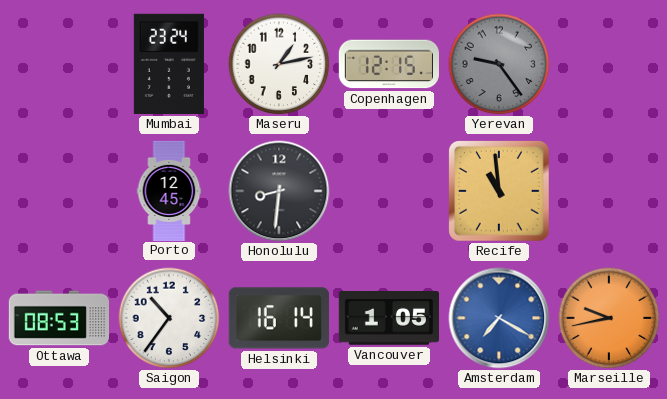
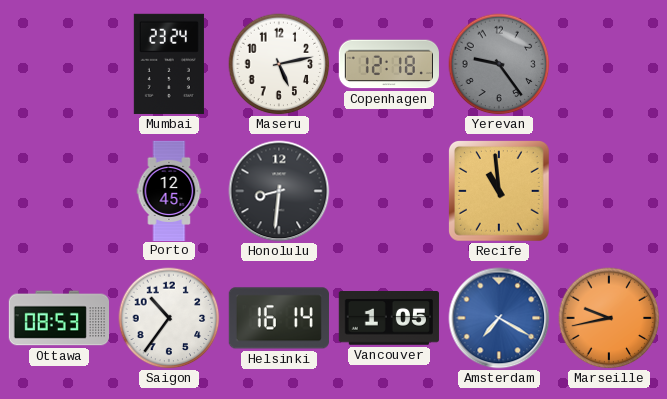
Maseru: 1:13 -> 5:13 (279, 64)
Copenhagen: 12:15 -> 12:18 (389, 64)
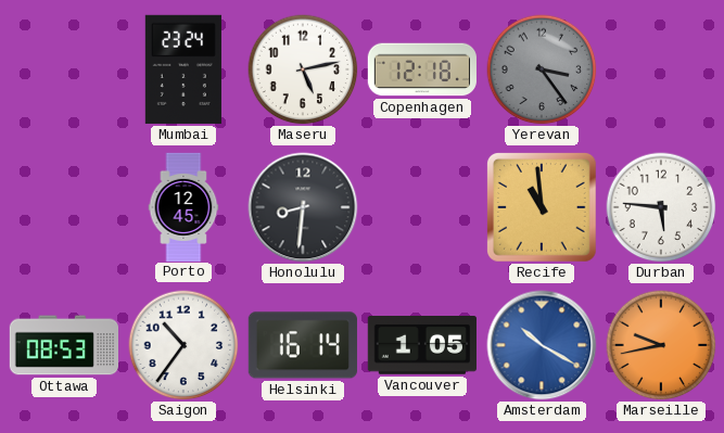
Yerevan: 9:24 -> 3:24 (542, 69)
Durban: none -> 5:46 (661, 207)
Amsterdam: 7:20 -> 10:20 (542, 345)
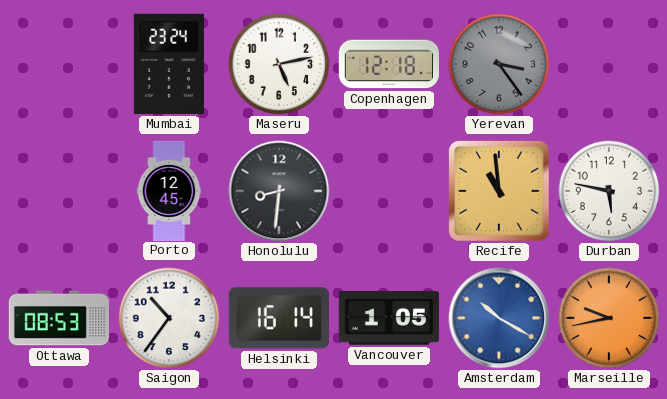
Durban: 5:46 -> 5:47 (609, 191)
